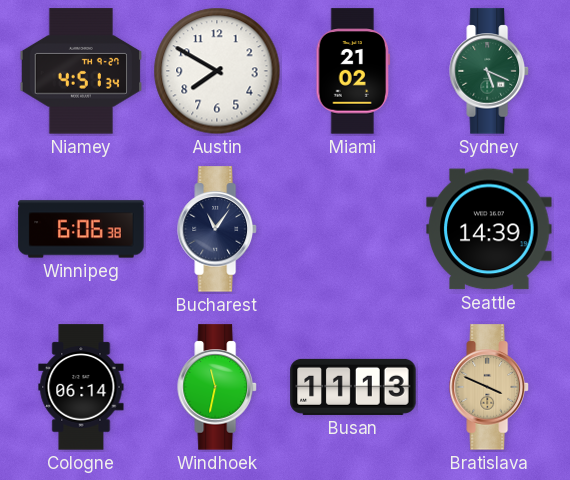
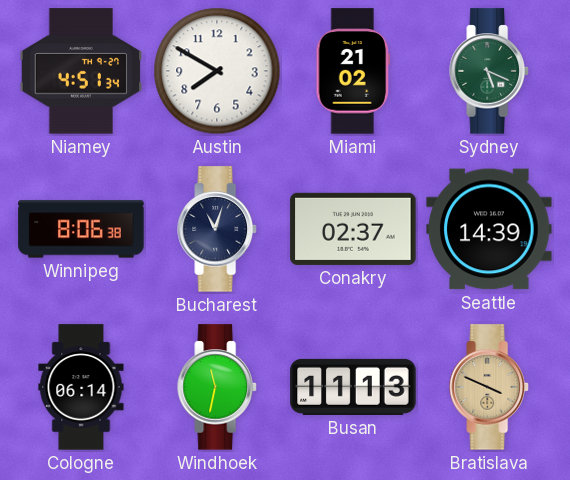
Winnipeg: 6:06 -> 8:06 (81, 229)
Bucharest: 11:06 -> 11:03 (217, 229)
Conakry: none -> 02:37 (353, 229)
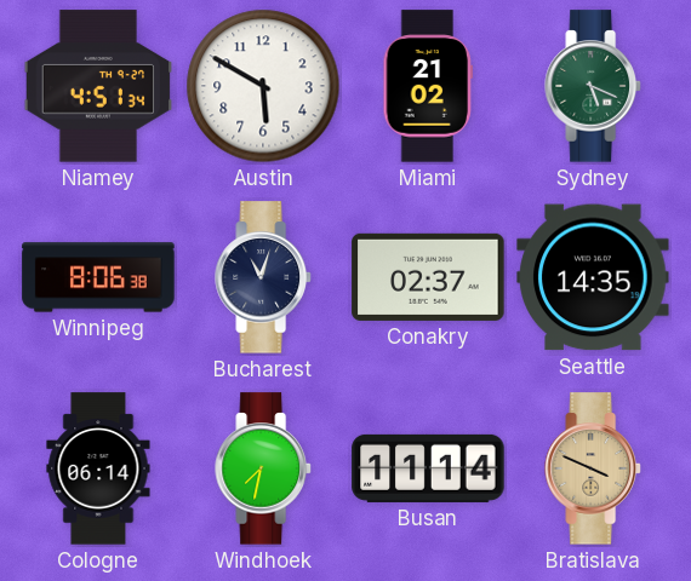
Austin: 7:50 -> 5:50 (263, 86)
Seattle: 14:39 -> 14:35 (593, 277)
Windhoek: 11:32 -> 7:32 (263, 468)
Busan: 11:13 -> 11:14 (428, 468)
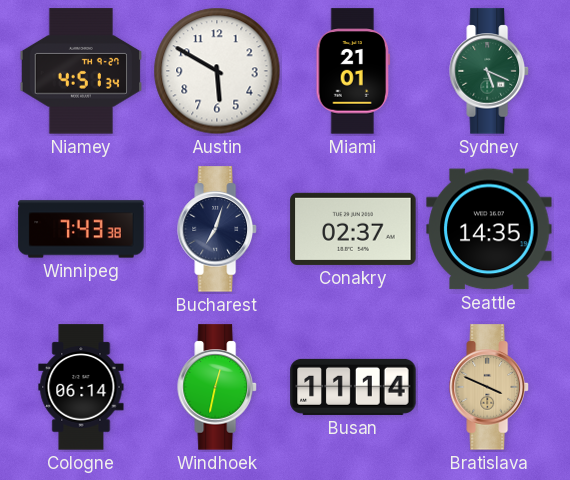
Miami: 21:02 -> 21:01 (353, 71)
Winnipeg: 8:06 -> 7:43 (81, 229)
Bucharest: 11:03 -> 7:03 (217, 229)
Windhoek: 7:32 -> 12:32 (217, 387)
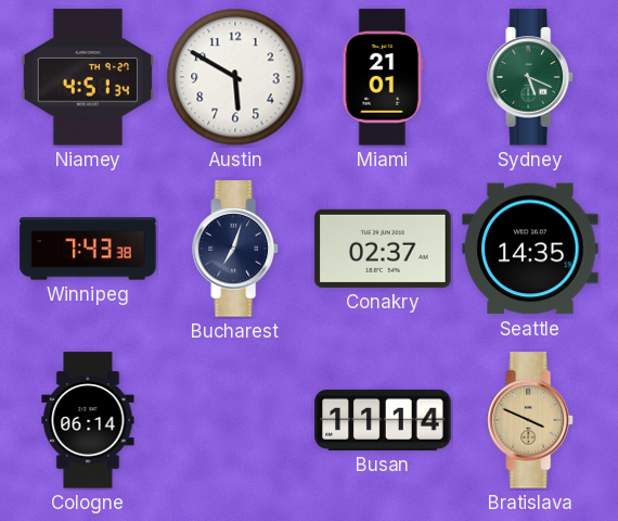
Windhoek: 12:32 -> none (217, 387)
